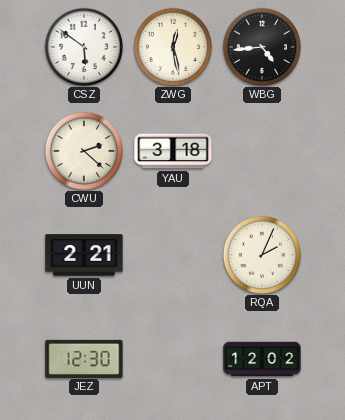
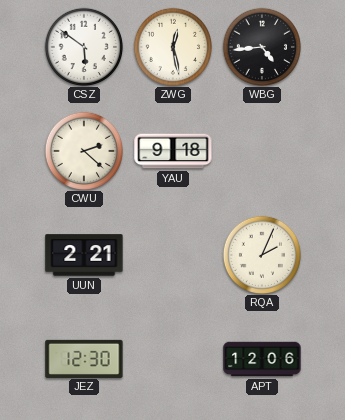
YAU: 3:18 -> 9:18 (173, 151)
APT: 12:02 -> 12:06 (262, 359)
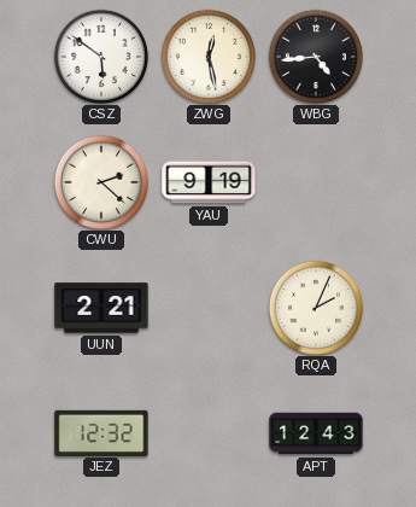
YAU: 9:18 -> 9:19 (209, 182)
JEZ: 12:30 -> 12:32 (101, 432)
APT: 12:06 -> 12:43 (316, 433)
